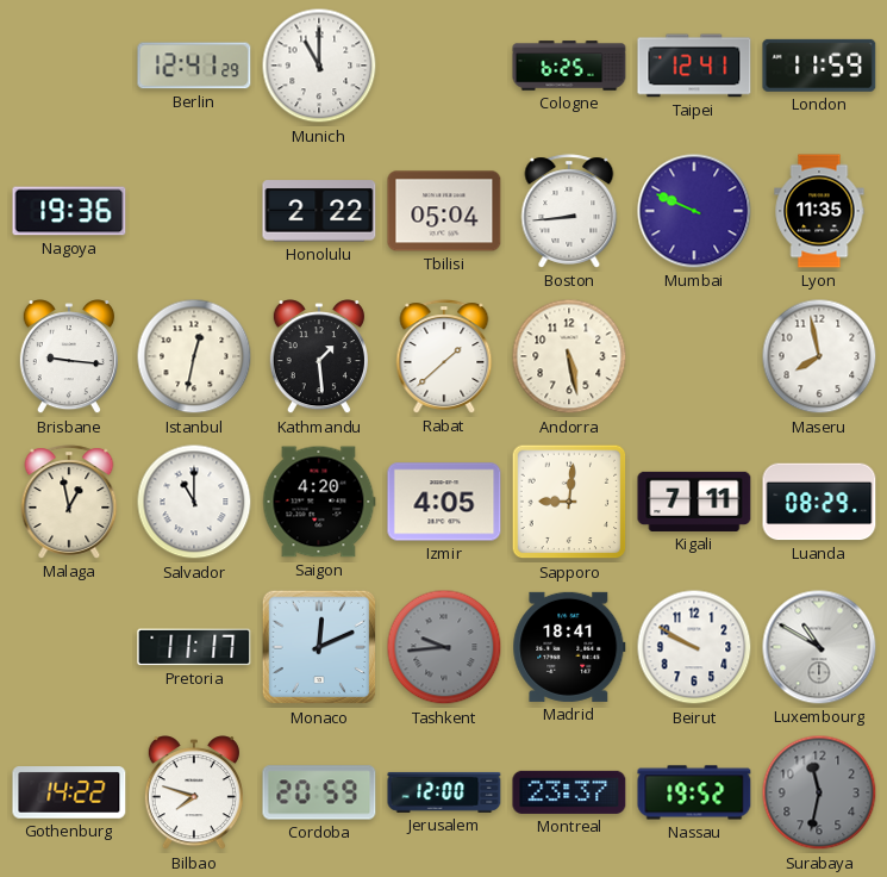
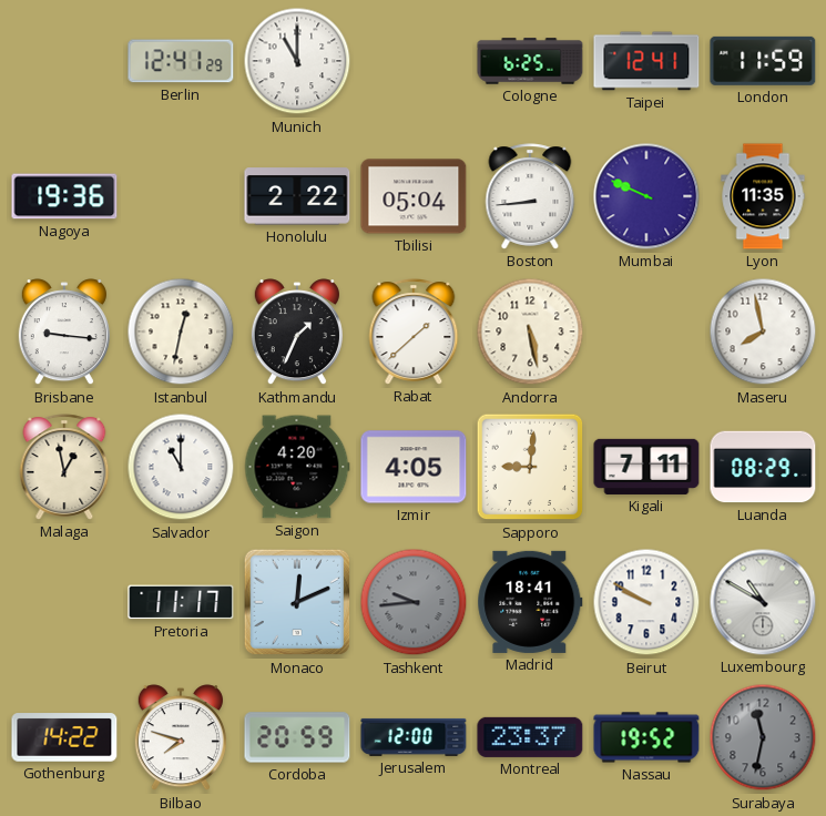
Kathmandu: 1:29 -> 1:34 (297, 333)
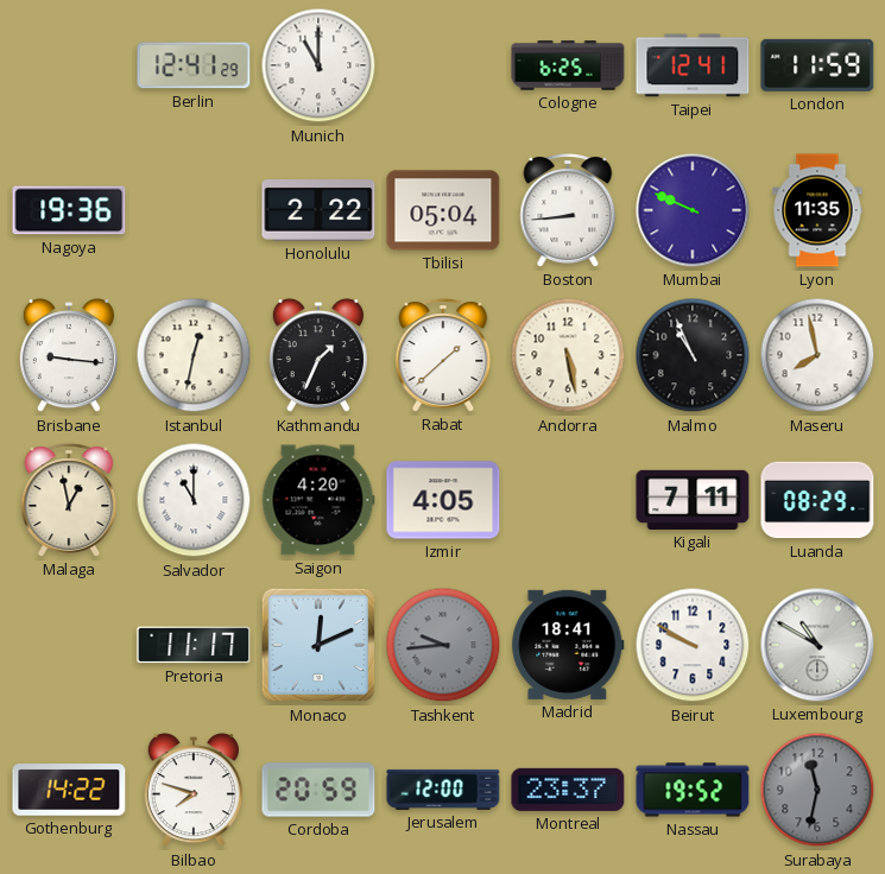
Malmo: none -> 10:56 (693, 355)
Sapporo: 9:01 -> none (530, 467)
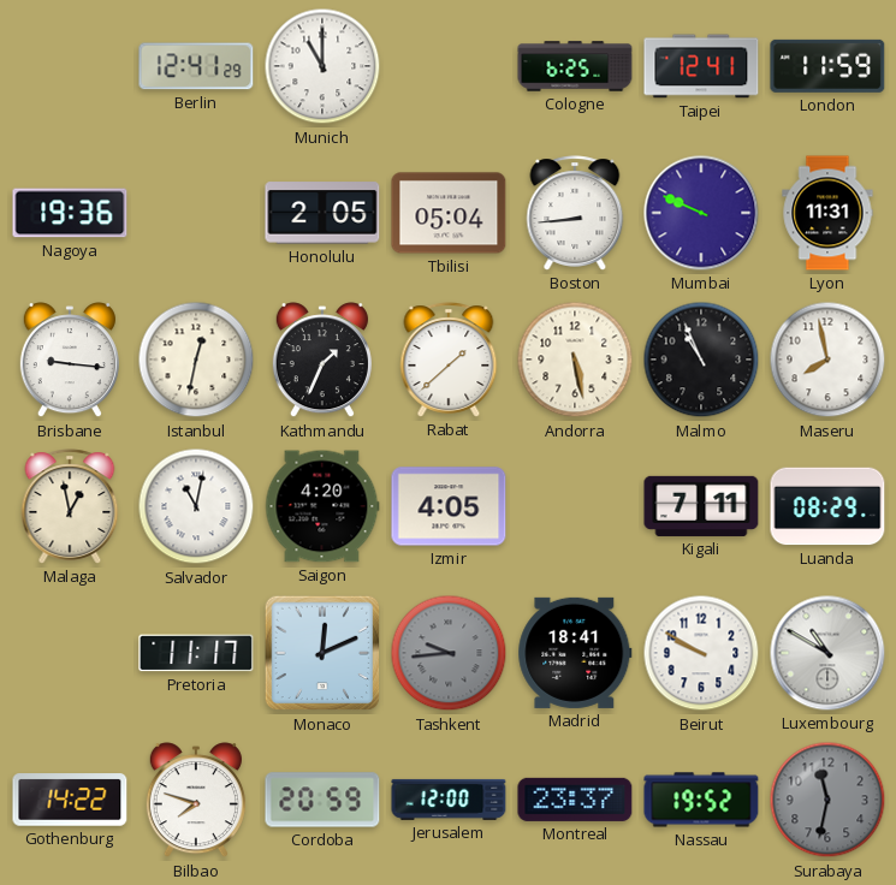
Honolulu: 2:22 -> 2:05 (322, 213)
Lyon: 11:35 -> 11:31 (827, 213)
Salvador: 11:00 -> 11:02 (196, 506)
